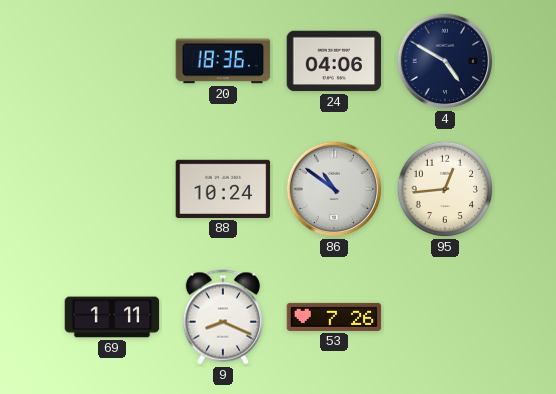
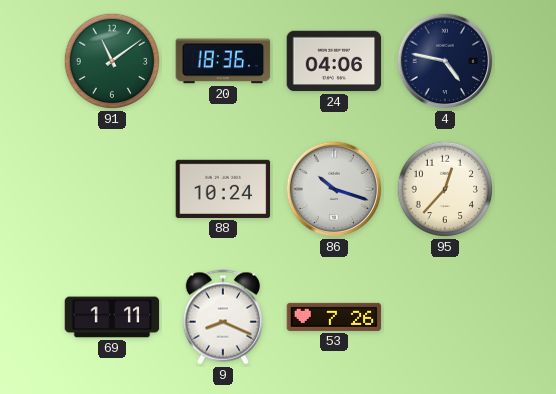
91: none -> 11:09 (112, 61)
4: 4:50 -> 4:47 (445, 61)
86: 10:51 -> 10:18 (334, 189)
95: 12:44 -> 12:37 (445, 189)
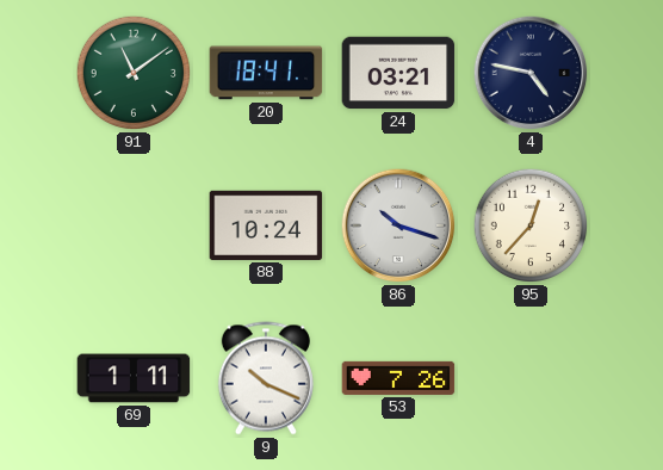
20: 18:36 -> 18:41 (266, 73)
24: 04:06 -> 03:21 (398, 73)
9: 8:19 -> 10:19 (266, 378)
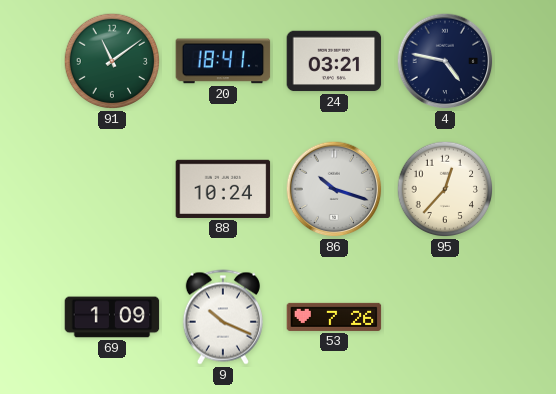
69: 1:11 -> 1:09 (112, 317)
